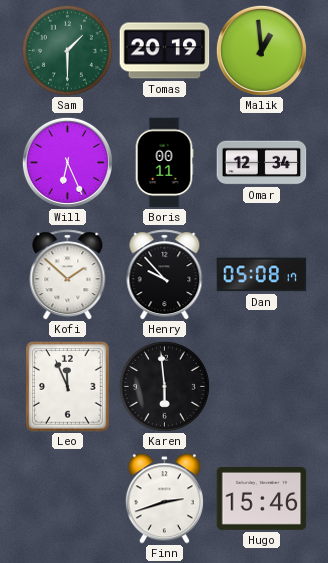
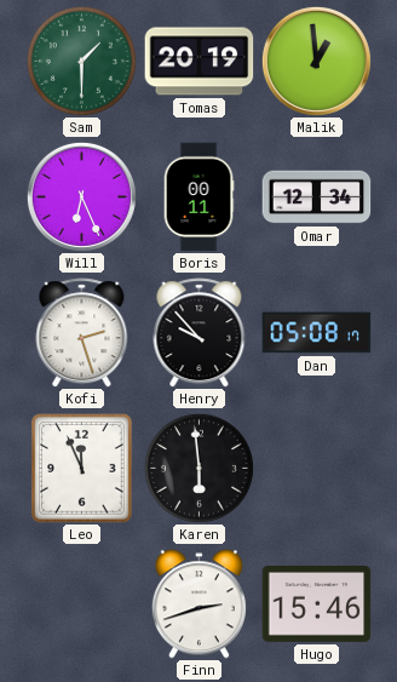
Kofi: 1:52 -> 2:27 (82, 333)
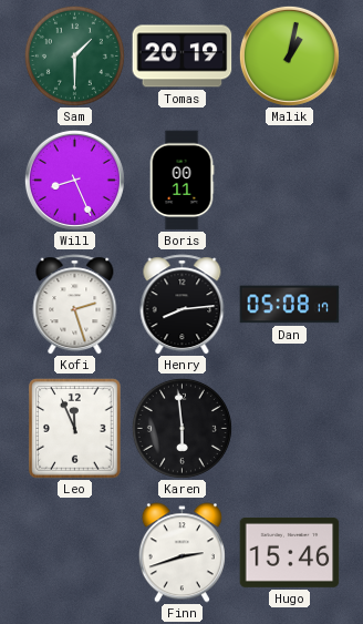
Malik: 12:59 -> 1:02 (289, 55)
Will: 6:26 -> 8:26 (74, 180)
Omar: 12:34 -> none (317, 197)
Henry: 9:53 -> 8:14 (183, 305)
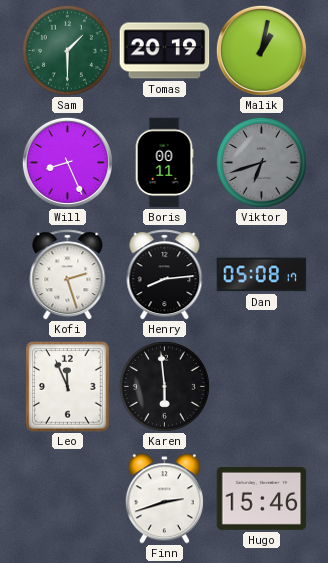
Viktor: none -> 6:42 (261, 162)
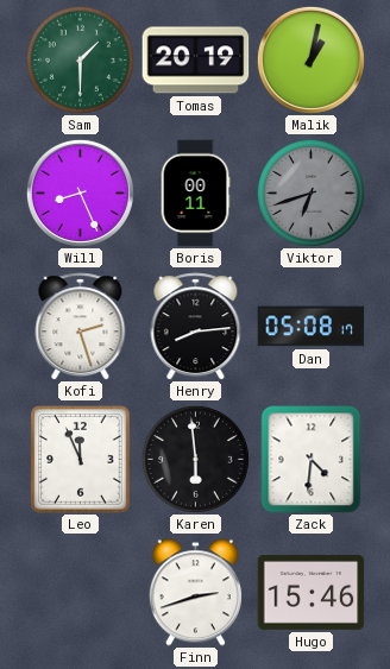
Zack: none -> 4:31 (312, 460)
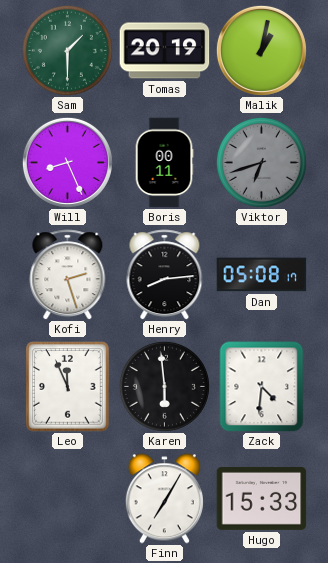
Finn: 2:42 -> 7:05 (164, 499)
Hugo: 15:46 -> 15:33 (262, 498)
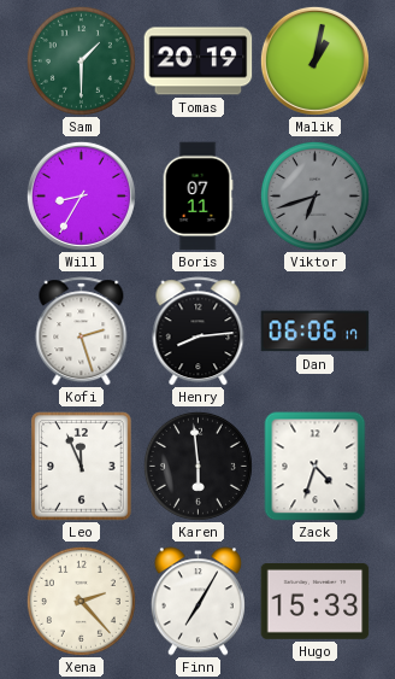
Will: 8:26 -> 8:35 (81, 195)
Boris: 00:11 -> 07:11 (197, 197)
Dan: 05:08 -> 06:06 (316, 332)
Zack: 4:31 -> 4:33 (316, 467)
Xena: none -> 2:23 (81, 601)
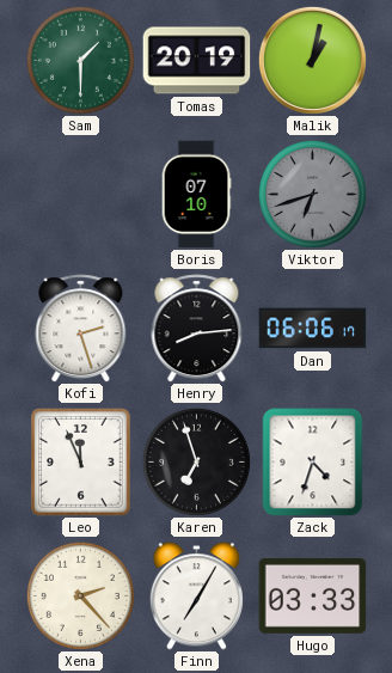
Will: 8:35 -> none (81, 195)
Boris: 07:11 -> 07:10 (196, 195)
Karen: 5:59 -> 6:57 (196, 461)
Hugo: 15:33 -> 03:33 (313, 595)
